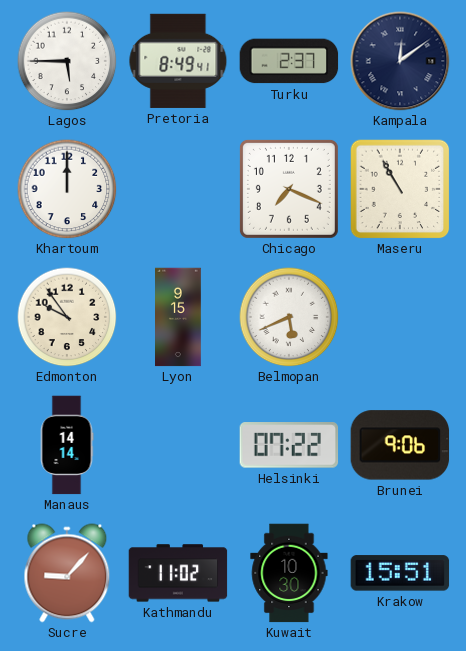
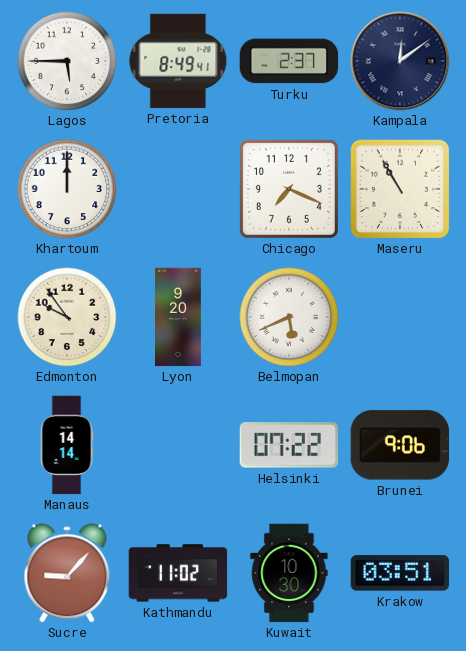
Lyon: 9:15 -> 9:20 (179, 317)
Krakow: 15:51 -> 03:51 (400, 573)
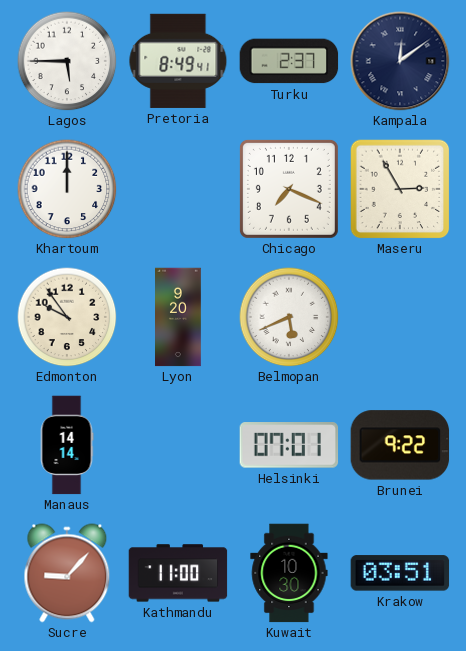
Maseru: 10:55 -> 2:55 (400, 189)
Helsinki: 07:22 -> 07:01 (289, 445)
Brunei: 9:06 -> 9:22 (400, 445)
Kathmandu: 11:02 -> 11:00 (178, 573)
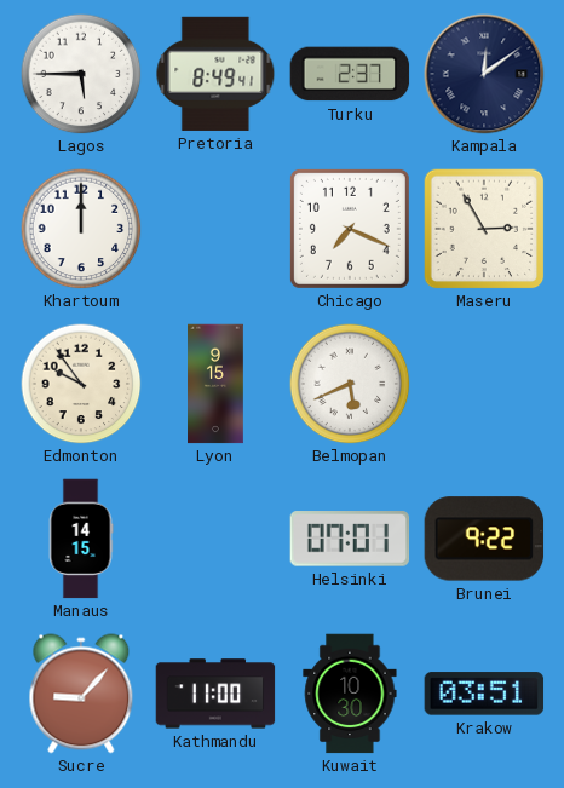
Lyon: 9:20 -> 9:15 (217, 384)
Manaus: 14:14 -> 14:15 (81, 539)
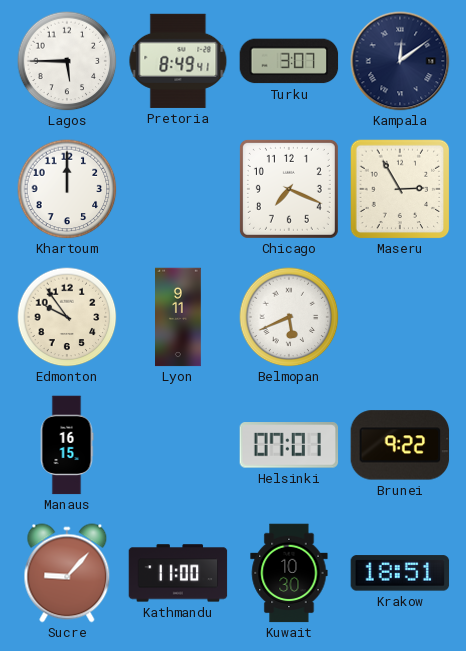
Turku: 2:37 -> 3:07 (289, 61)
Lyon: 9:15 -> 9:11 (179, 317)
Manaus: 14:15 -> 16:15 (67, 445)
Krakow: 03:51 -> 18:51 (400, 573)
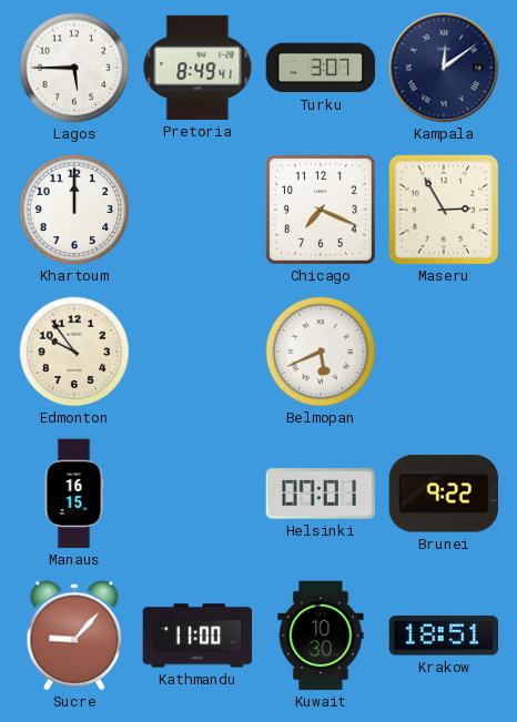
Lyon: 9:11 -> none (179, 317)
